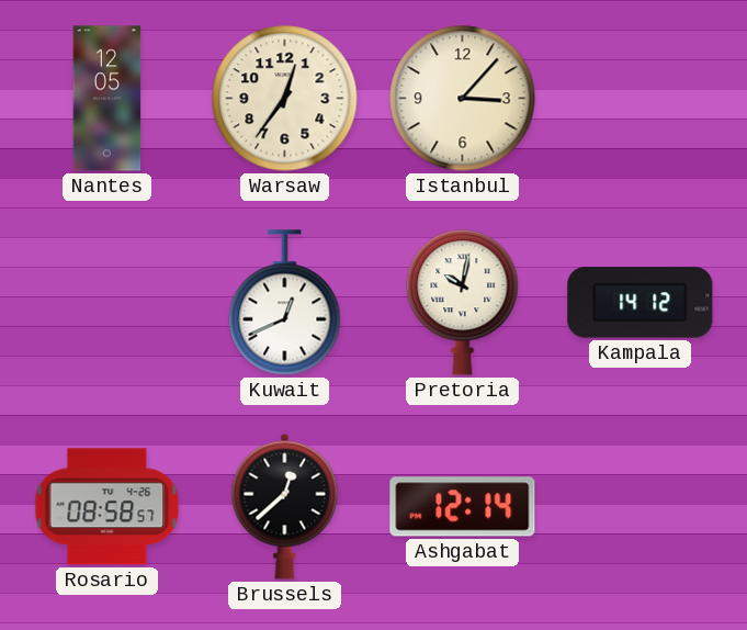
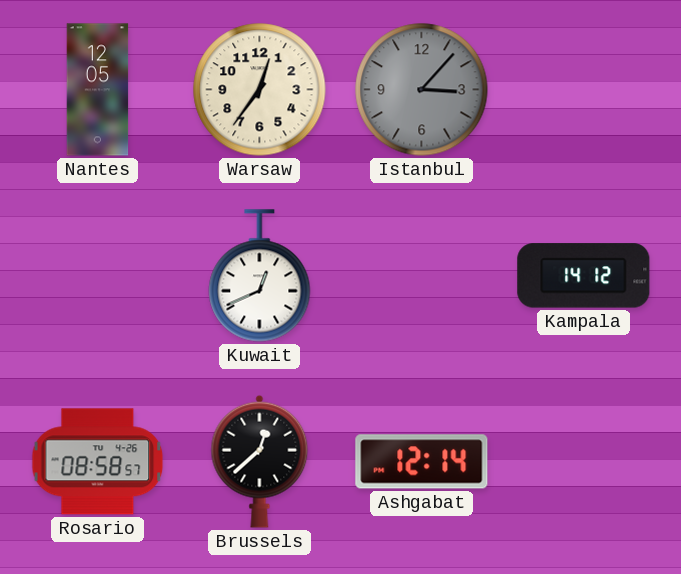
Istanbul dial: cream -> grey (422, 90)
Pretoria: 10:02 -> none (463, 303)
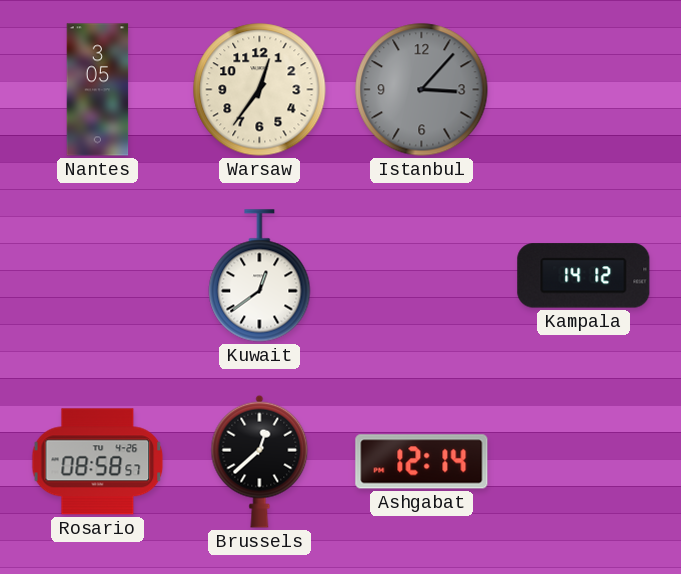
Nantes: 12:05 -> 3:05 (98, 90)
Kuwait: 12:41 -> 12:39 (260, 276)
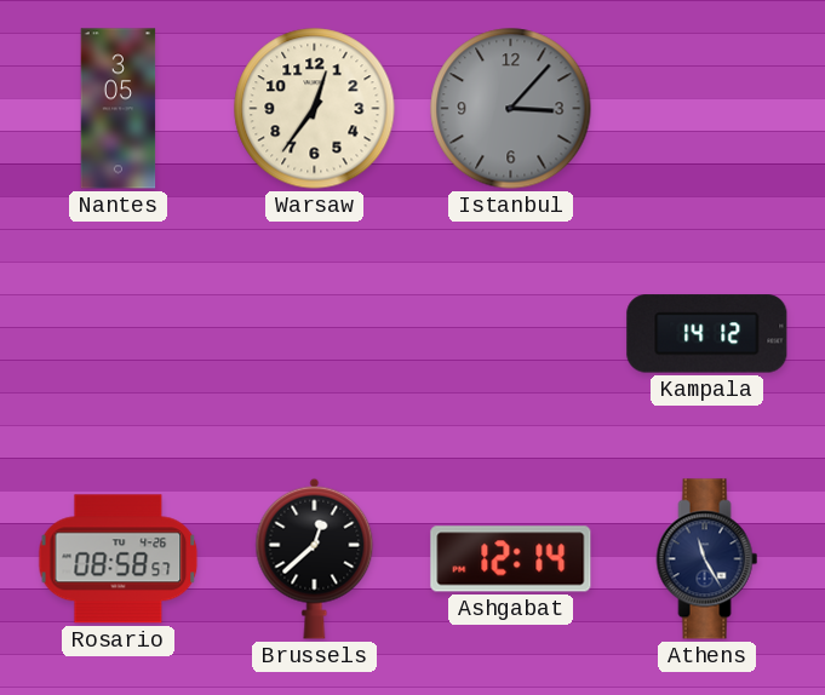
Kuwait: 12:39 -> none (260, 276)
Athens: none -> 11:25 (707, 559)
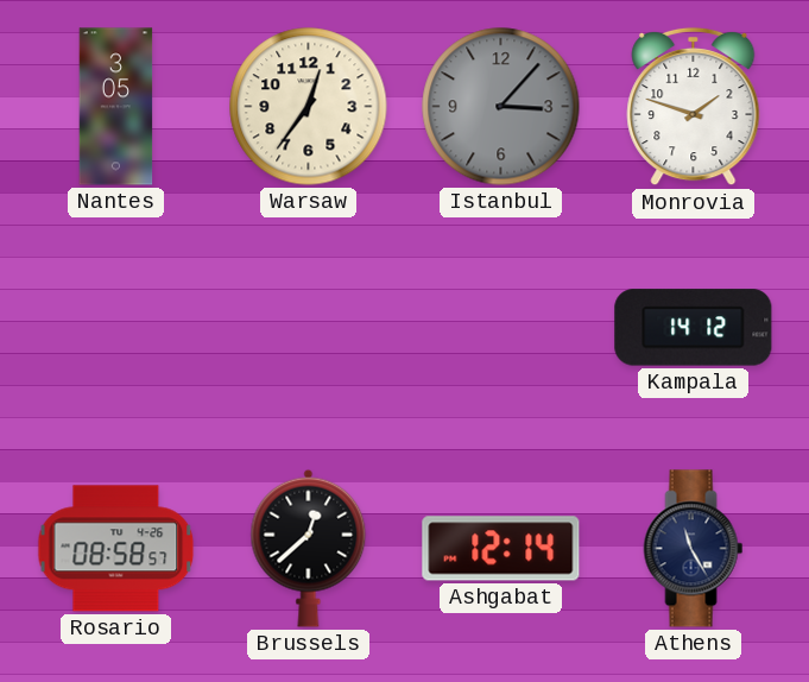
Monrovia: none -> 1:48 (694, 107)
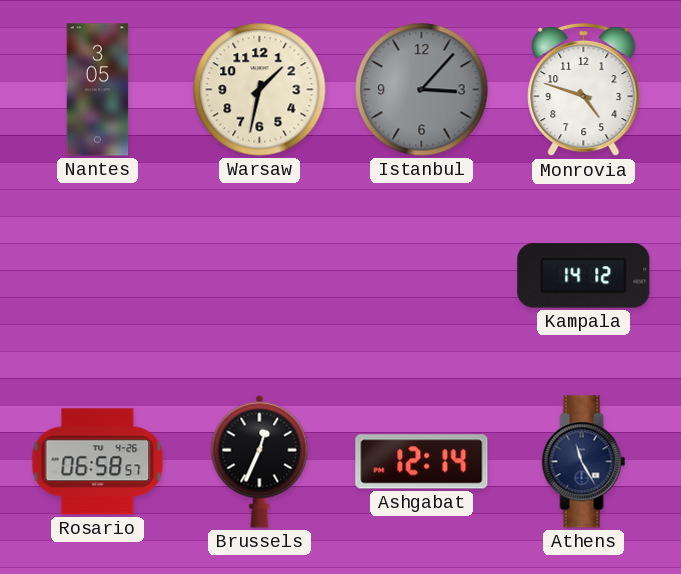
Warsaw: 12:36 -> 1:32 (260, 90)
Monrovia: 1:48 -> 4:48 (584, 90)
Rosario: 08:58 -> 06:58 (98, 462)
Brussels: 12:38 -> 12:34 (260, 461)
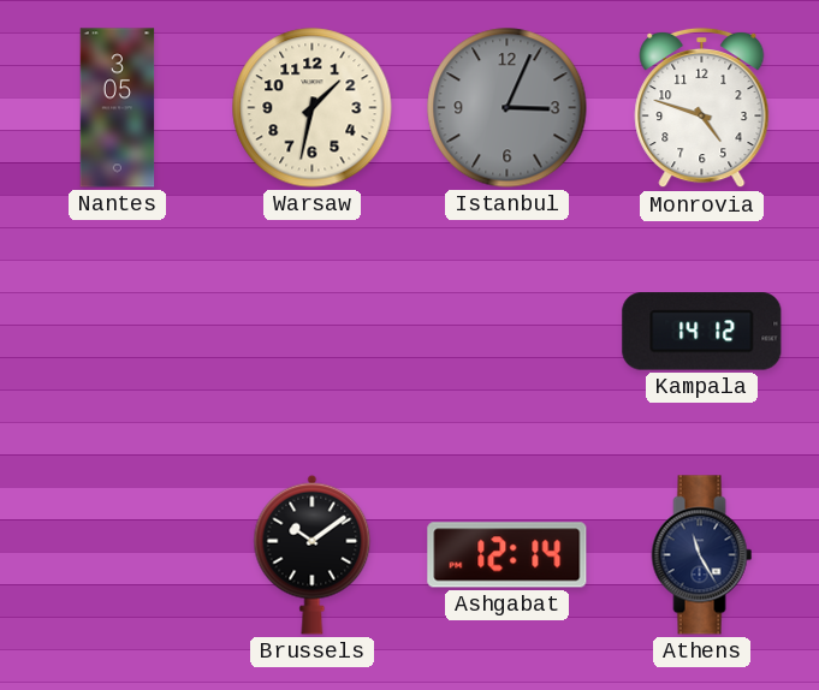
Istanbul: 3:07 -> 3:04 (508, 108)
Rosario: 06:58 -> none (98, 462)
Brussels: 12:34 -> 10:09 (313, 554)
